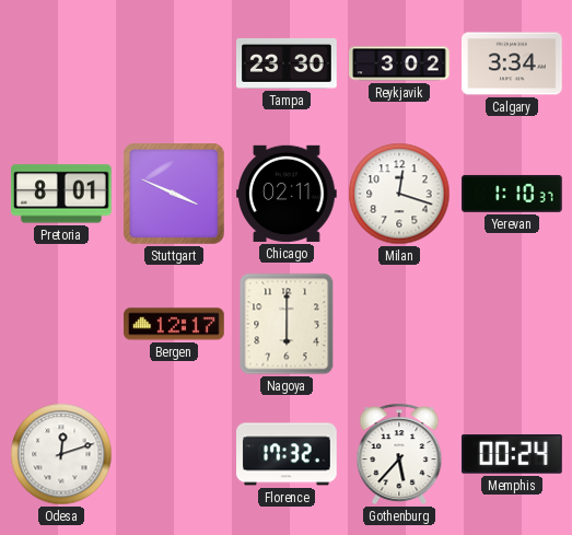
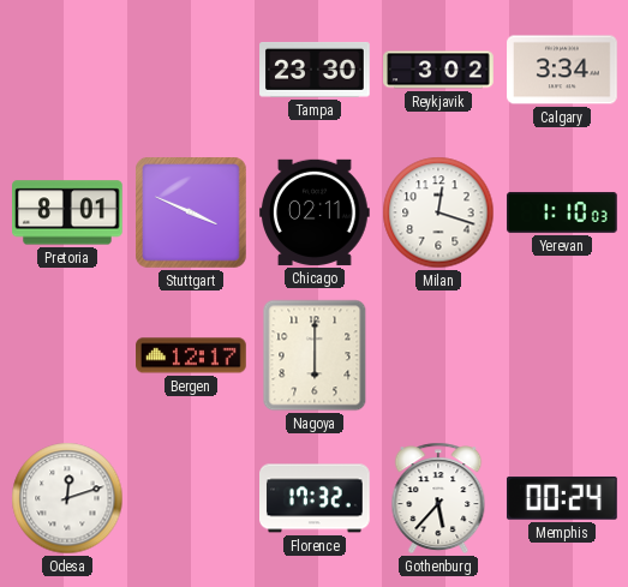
Yerevan: 1:10:37 -> 1:10:03 (562, 212)
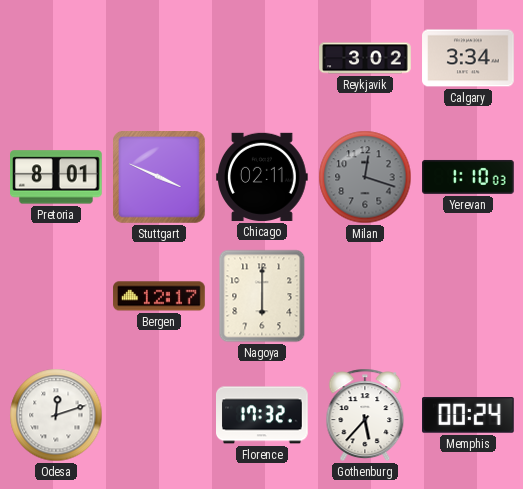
Tampa: 23:30 -> none (315, 70)
Milan dial: white -> grey (365, 177)
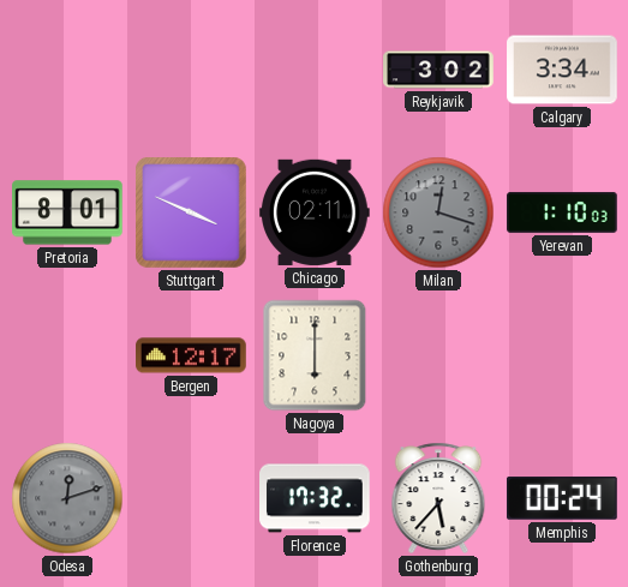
Odesa dial: white -> grey (67, 498)
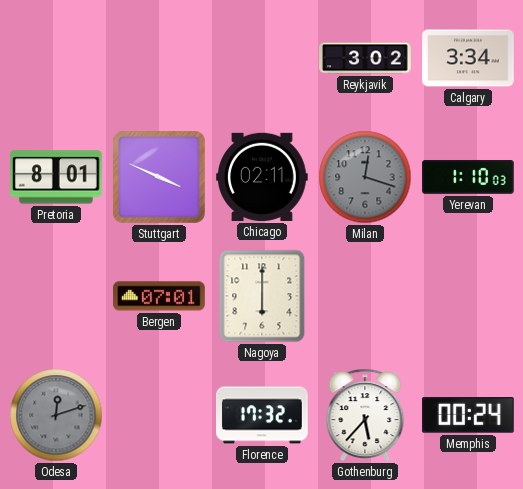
Bergen: 12:17 -> 07:01 (159, 296)
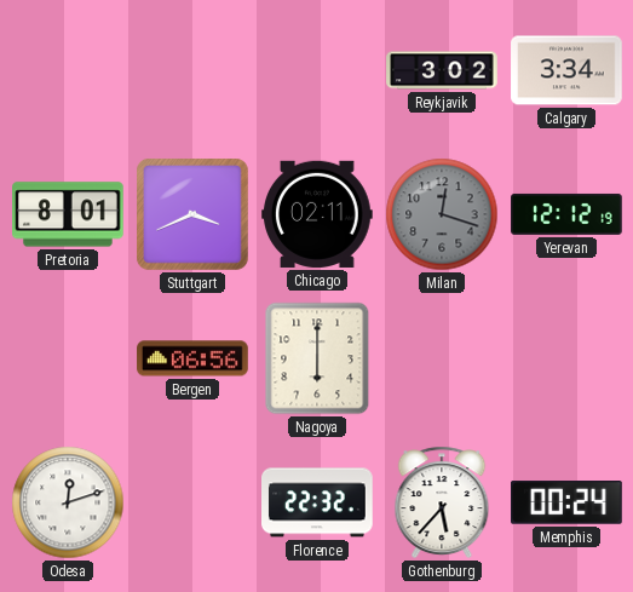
Stuttgart: 3:49 -> 3:41 (194, 215)
Yerevan: 1:10 -> 12:12 (566, 214)
Bergen: 07:01 -> 06:56 (192, 358)
Odesa dial: grey -> white (68, 502)
Florence: 17:32 -> 22:32 (317, 502)
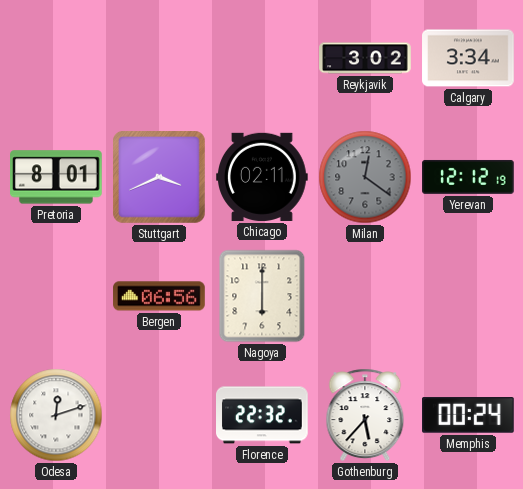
Milan: 12:18 -> 12:21 (365, 177)
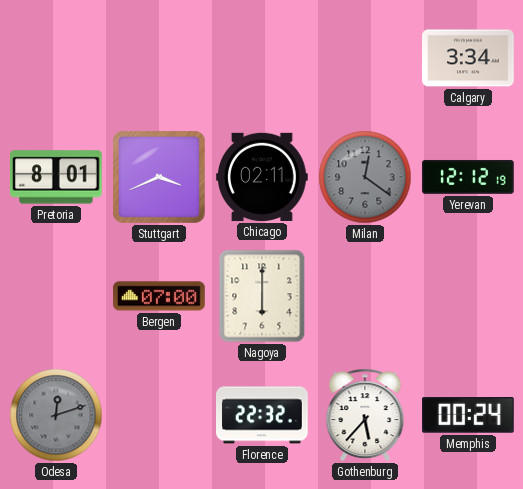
Reykjavik: 3:02 -> none (365, 58)
Bergen: 06:56 -> 07:00 (159, 296)
Odesa dial: white -> grey (56, 415)
